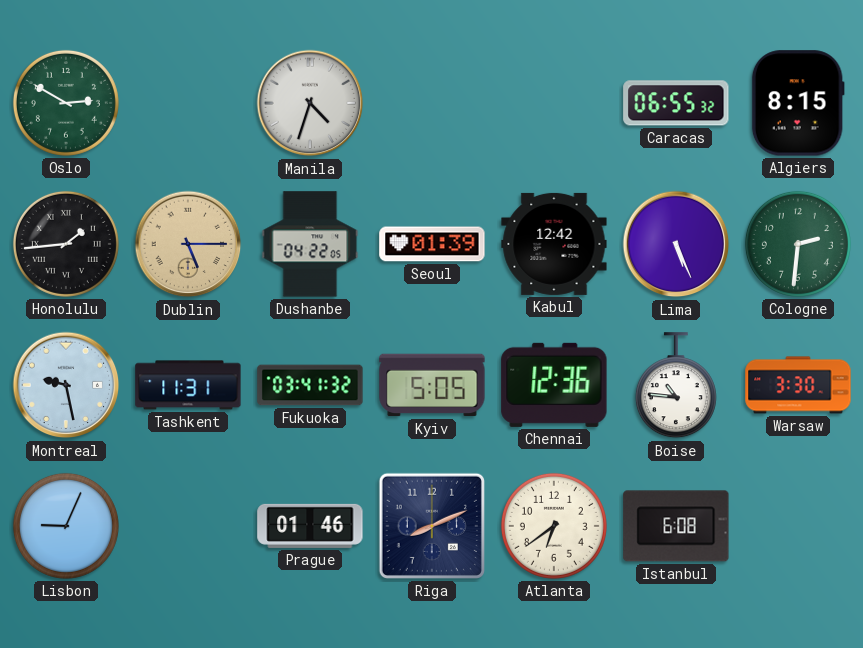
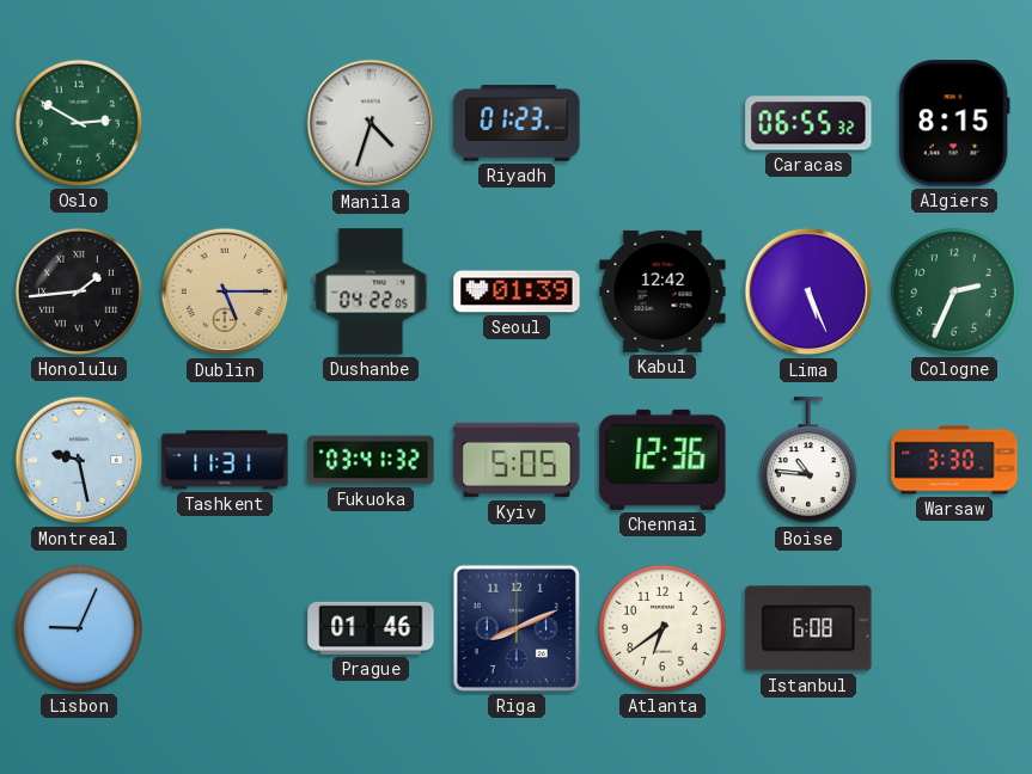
Riyadh: none -> 01:23 (517, 124)
Cologne: 2:31 -> 2:34 (954, 291)
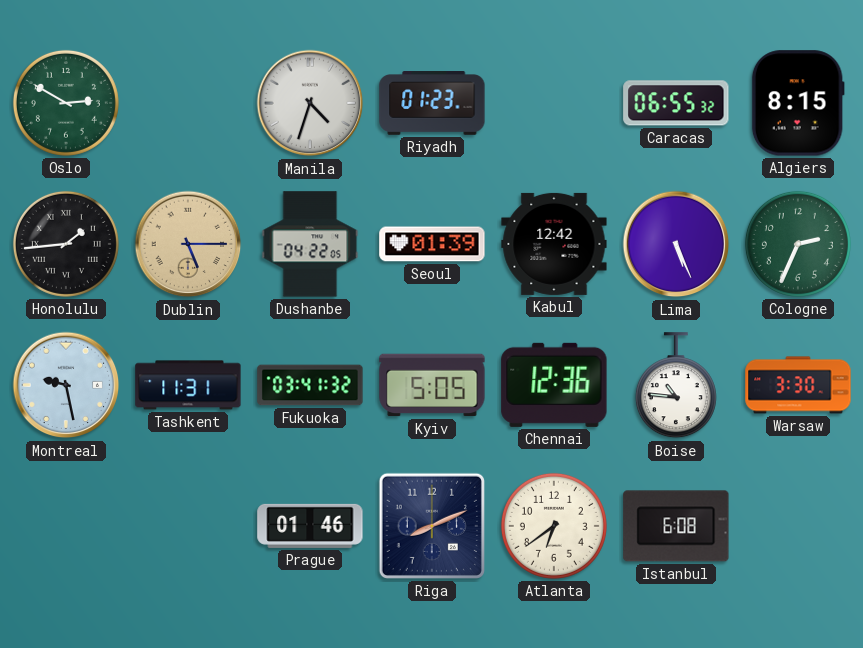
Lisbon: 9:04 -> none (79, 628)
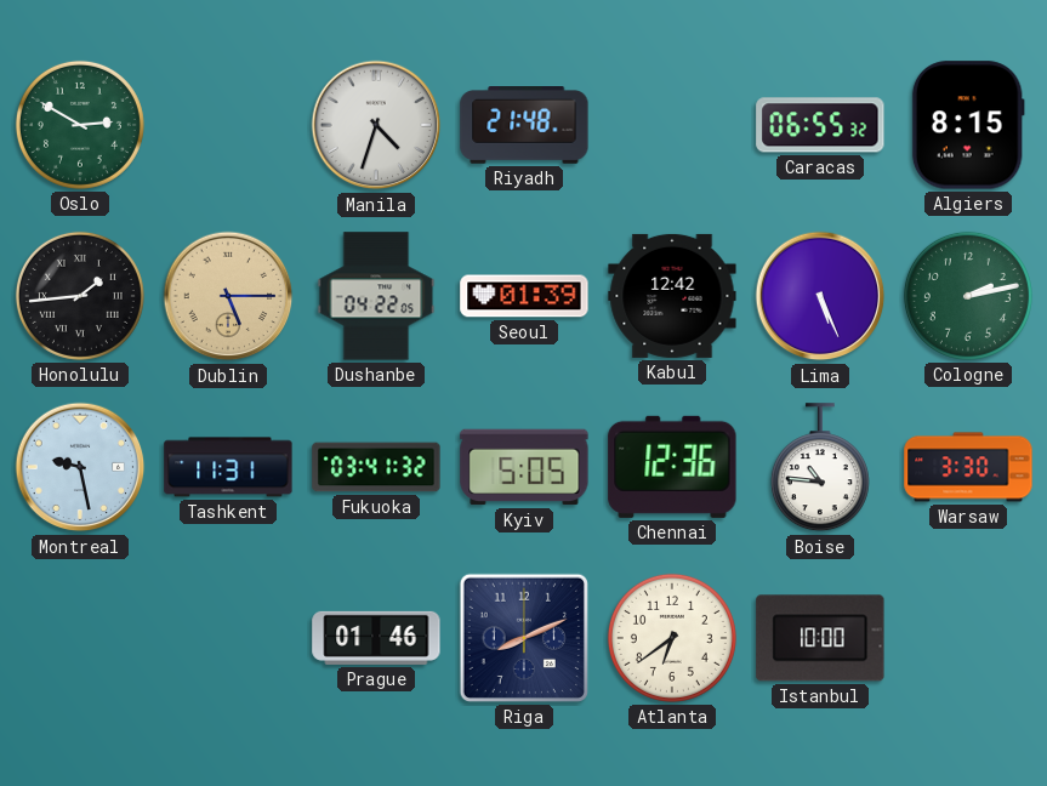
Riyadh: 01:23 -> 21:48 (524, 126)
Cologne: 2:34 -> 2:13 (968, 296)
Istanbul: 6:08 -> 10:00 (820, 638)
